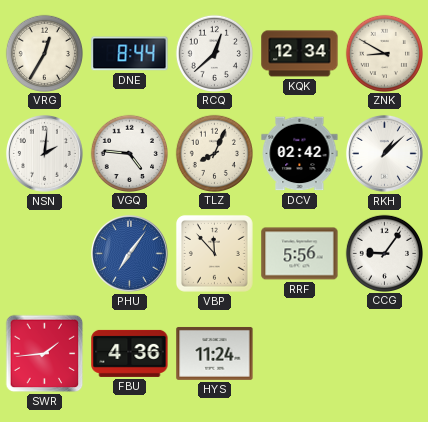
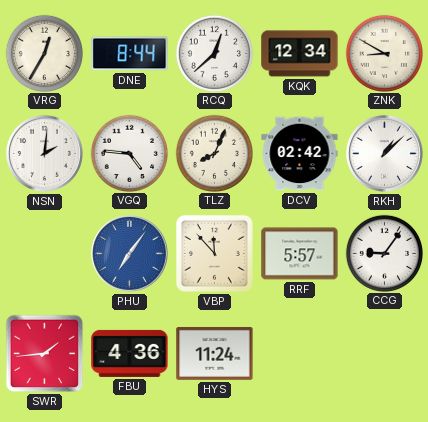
RRF: 5:56 -> 5:57 (300, 254)
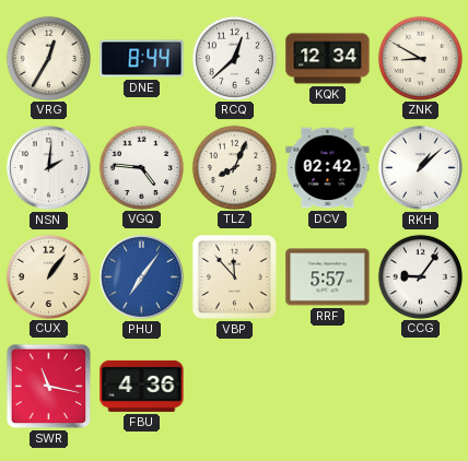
CUX: none -> 1:06 (48, 276)
SWR: 1:44 -> 11:17 (49, 387)
HYS: 11:24 -> none (215, 353)
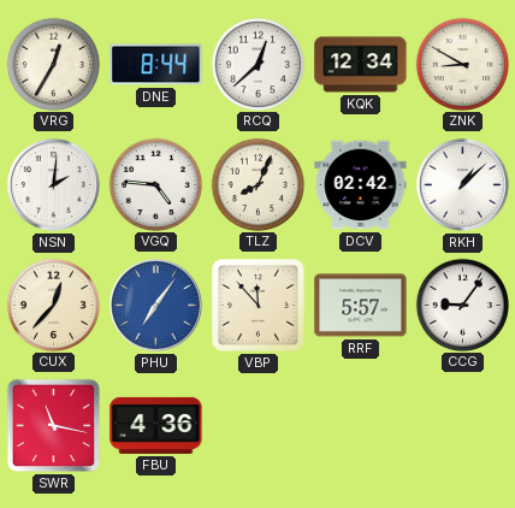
CUX: 1:06 -> 12:37 (53, 305)
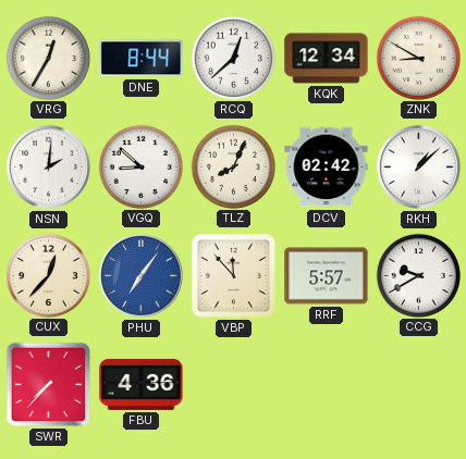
VGQ: 4:46 -> 8:52 (140, 166)
CCG: 9:06 -> 9:40 (418, 275)
SWR: 11:17 -> 7:37 (49, 385)
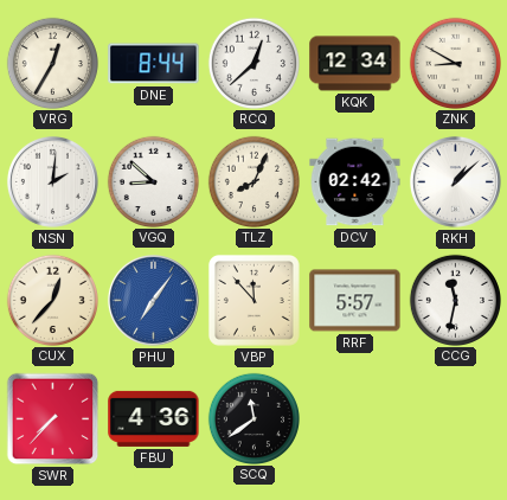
CCG: 9:40 -> 11:32 (455, 300)
SCQ: none -> 11:39 (254, 418)
